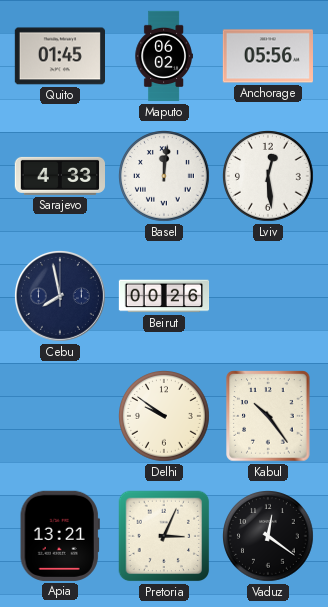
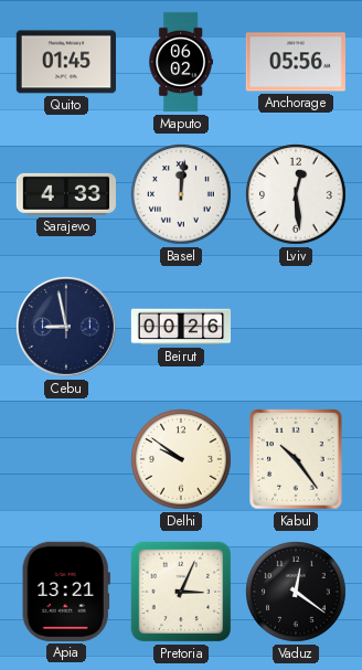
Cebu: 7:58 -> 8:58 (67, 328)
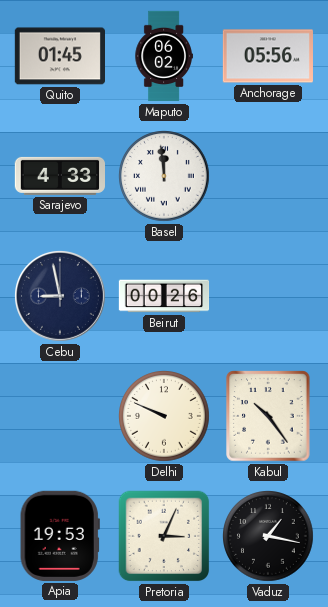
Basel: 12:01 -> 11:59 (165, 177)
Lviv: 12:29 -> none (297, 195)
Delhi: 9:51 -> 9:49 (165, 417)
Apia: 13:21 -> 19:53 (60, 536)
Vaduz: 12:21 -> 1:17 (269, 537)
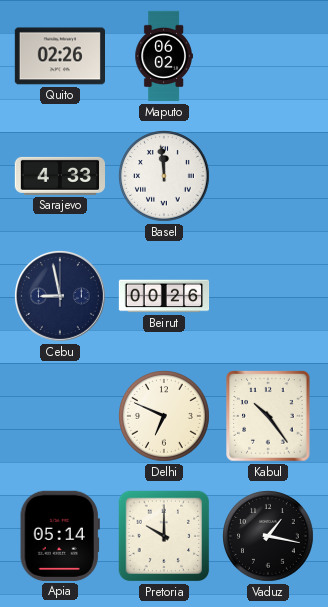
Quito: 01:45 -> 02:26 (59, 56)
Anchorage: 05:56 -> none (267, 56)
Delhi: 9:49 -> 6:49 (165, 417)
Apia: 19:53 -> 05:14 (60, 536)
Pretoria: 3:04 -> 10:00 (164, 536)
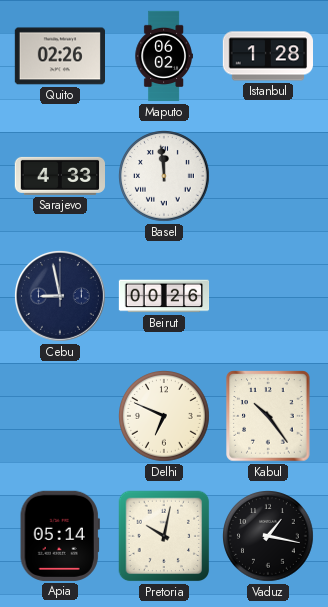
Istanbul: none -> 1:28 (267, 56)
Pretoria: 10:00 -> 10:02 (164, 536)
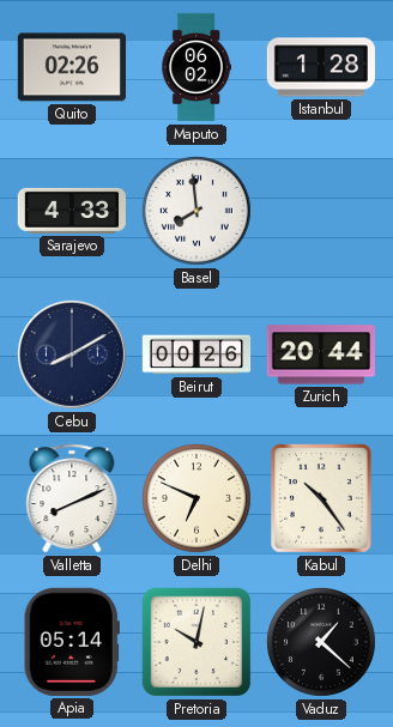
Basel: 11:59 -> 7:59 (198, 212)
Cebu: 8:58 -> 8:10 (73, 356)
Zurich: none -> 20:44 (321, 355)
Valletta: none -> 8:11 (72, 498)
Vaduz: 1:17 -> 1:22 (322, 643)
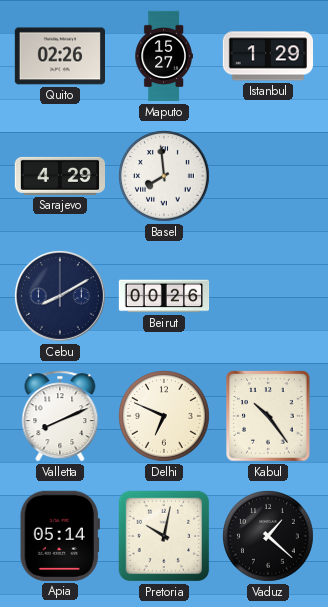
Maputo: 06:02 -> 15:27 (164, 56)
Istanbul: 1:28 -> 1:29 (267, 56)
Sarajevo: 4:33 -> 4:29 (59, 176)
Zurich: 20:44 -> none (321, 355)
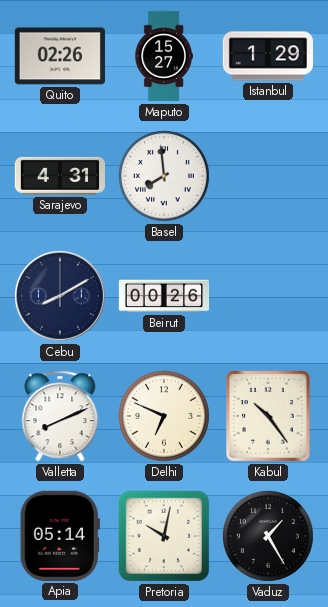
Sarajevo: 4:29 -> 4:31 (59, 176)
Vaduz: 1:22 -> 1:25 (269, 537)
